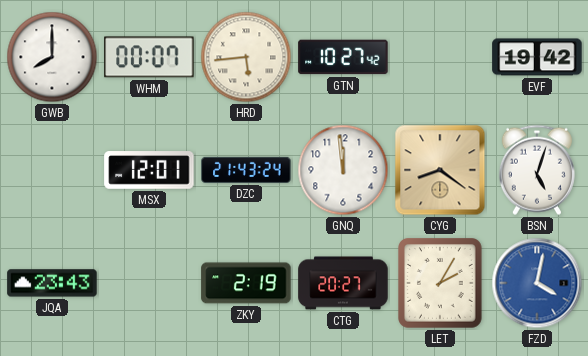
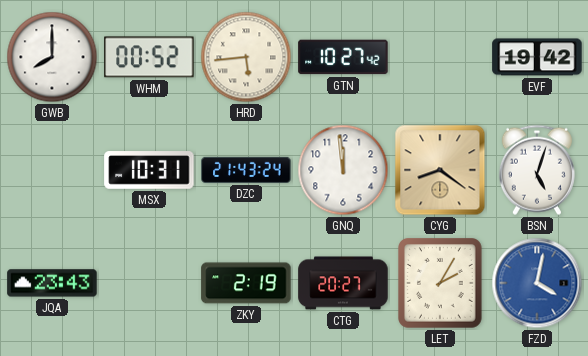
WHM: 00:07 -> 00:52 (149, 57)
MSX: 12:01 -> 10:31 (149, 170)
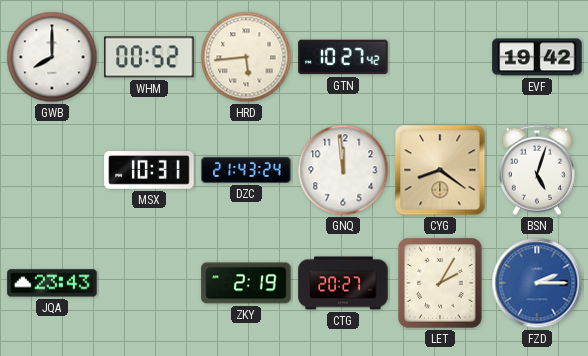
FZD: 4:02 -> 2:15 (537, 283)
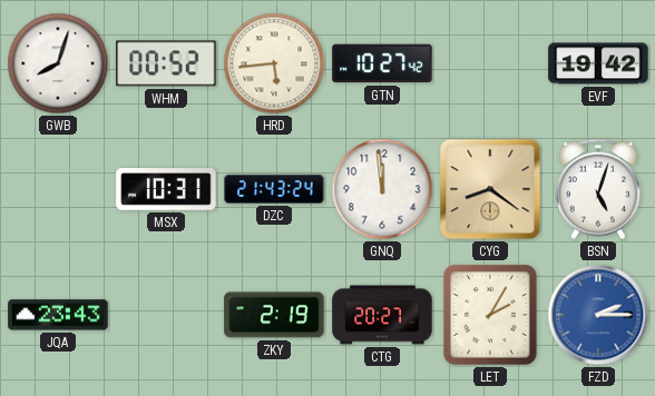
GWB: 8:00 -> 8:03 (58, 63)
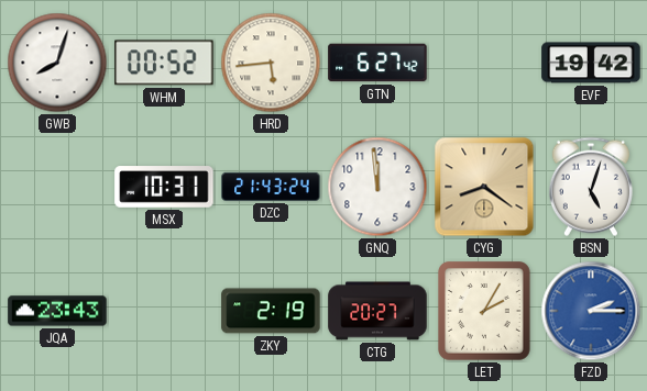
GTN: 10:27 -> 6:27 (377, 63)
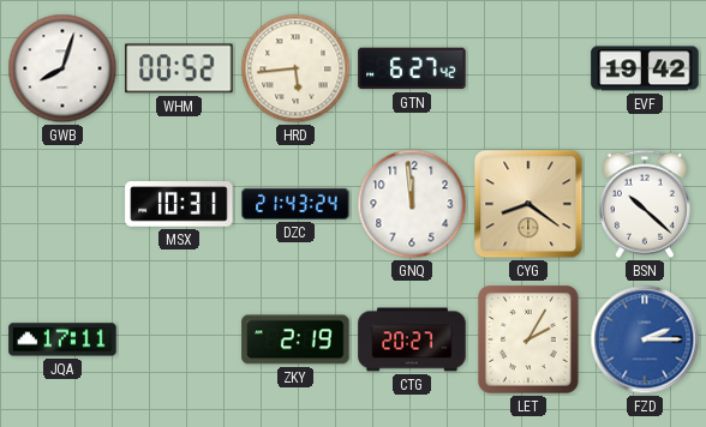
BSN: 5:03 -> 10:22 (645, 204)
JQA: 23:43 -> 17:11 (62, 339)
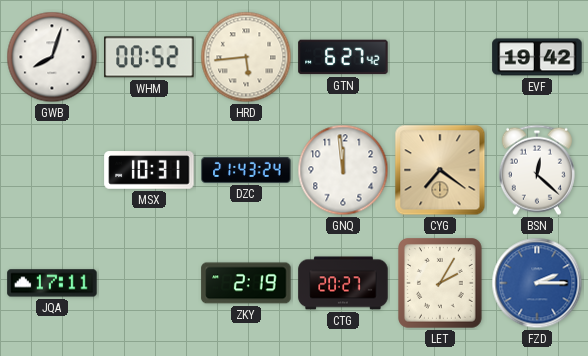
CYG: 8:21 -> 7:21 (440, 170)
BSN: 10:22 -> 12:22 (537, 170)
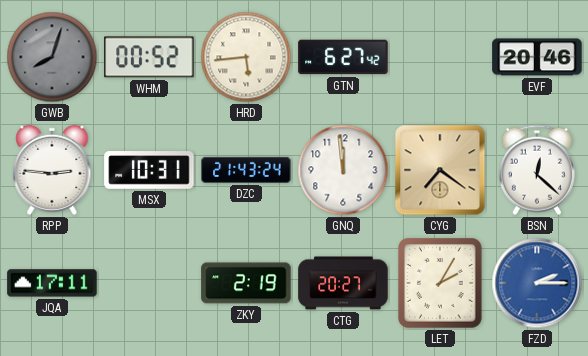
GWB dial: white -> grey (52, 57)
EVF: 19:42 -> 20:46 (537, 57)
RPP: none -> 2:46 (52, 170)
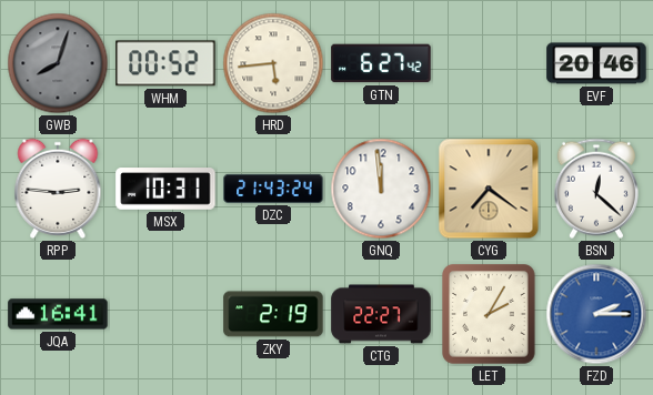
JQA: 17:11 -> 16:41 (58, 314)
CTG: 20:27 -> 22:27 (381, 314)
